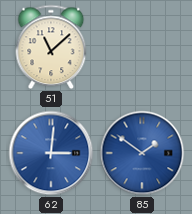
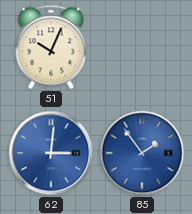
51: 11:08 -> 10:04 (51, 47)
85: 1:51 -> 1:54 (142, 153)
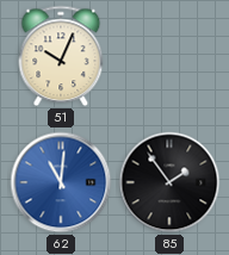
62: 3:01 -> 11:01 (61, 182)
85 dial: blue -> black (169, 182)
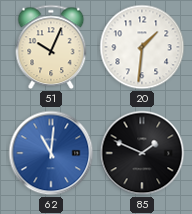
20: none -> 1:31 (142, 47)
85: 1:54 -> 1:49 (142, 153)
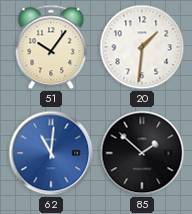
51: 10:04 -> 10:06 (51, 47)
85: 1:49 -> 1:52 (142, 153)
